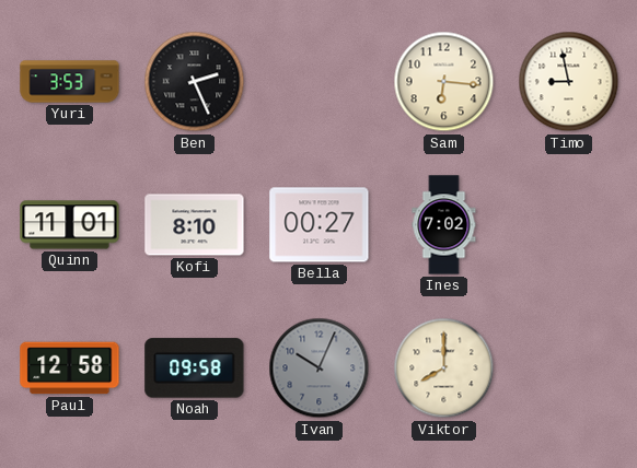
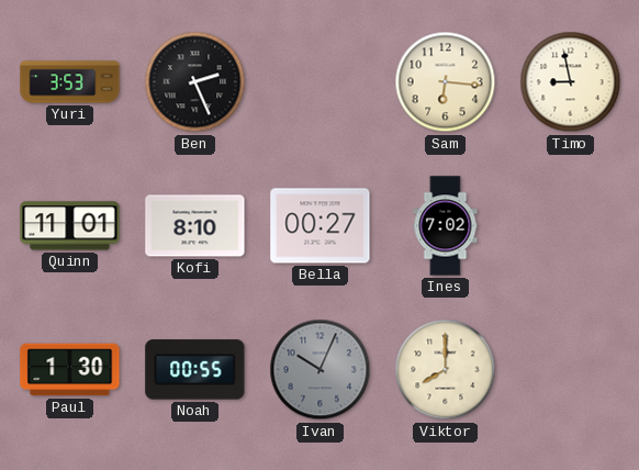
Paul: 12:58 -> 1:30 (70, 370)
Noah: 09:58 -> 00:55 (195, 370)
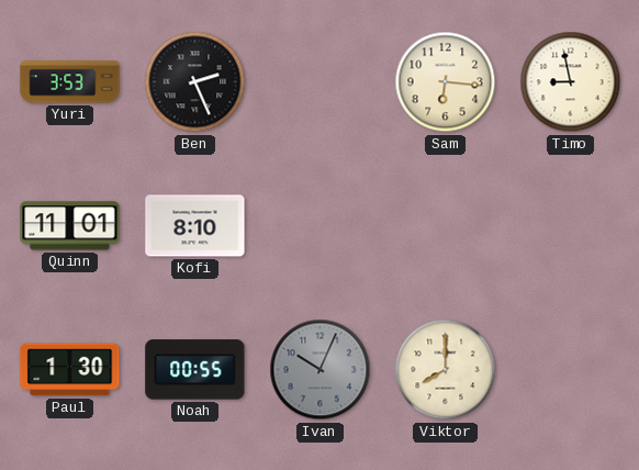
Bella: 00:27 -> none (321, 226)
Ines: 7:02 -> none (446, 226)
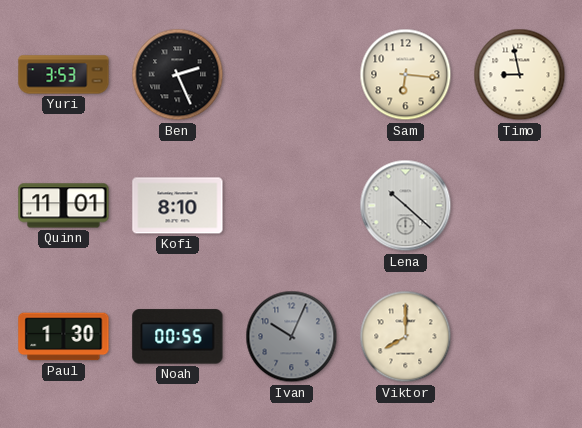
Lena: none -> 10:22 (406, 206)
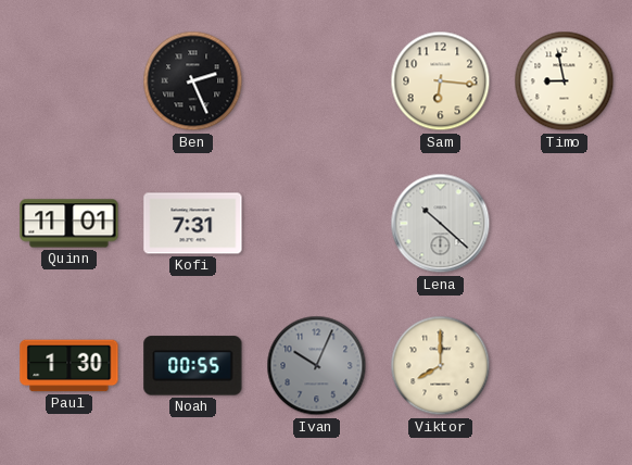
Yuri: 3:53 -> none (64, 75)
Kofi: 8:10 -> 7:31 (193, 224)
